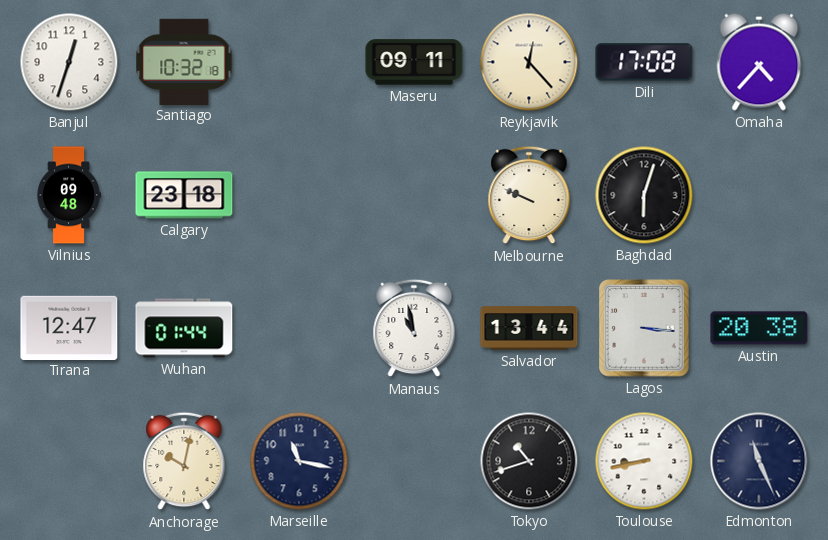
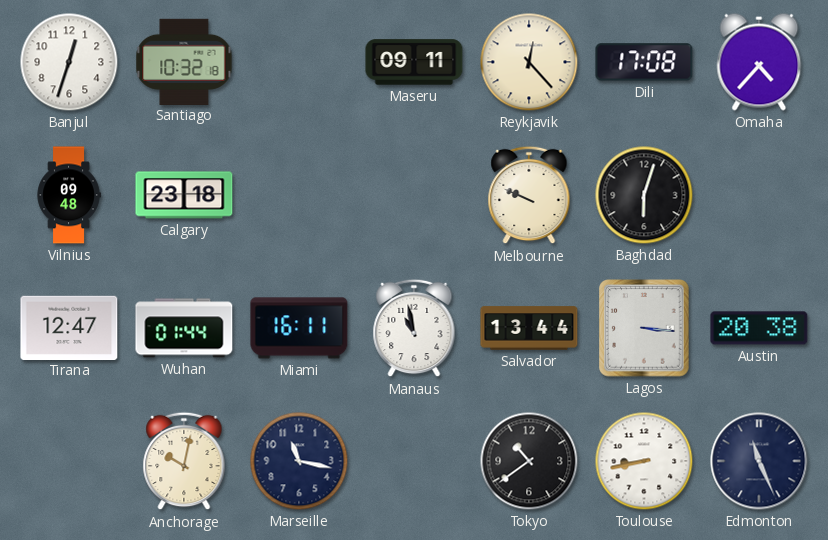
Miami: none -> 16:11 (299, 328)
Tokyo: 10:42 -> 10:39 (529, 461)
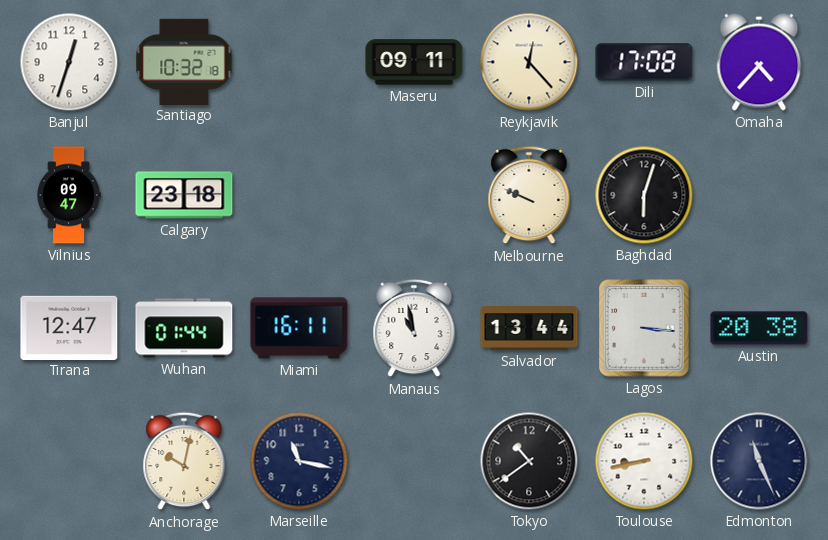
Vilnius: 09:48 -> 09:47 (69, 195)
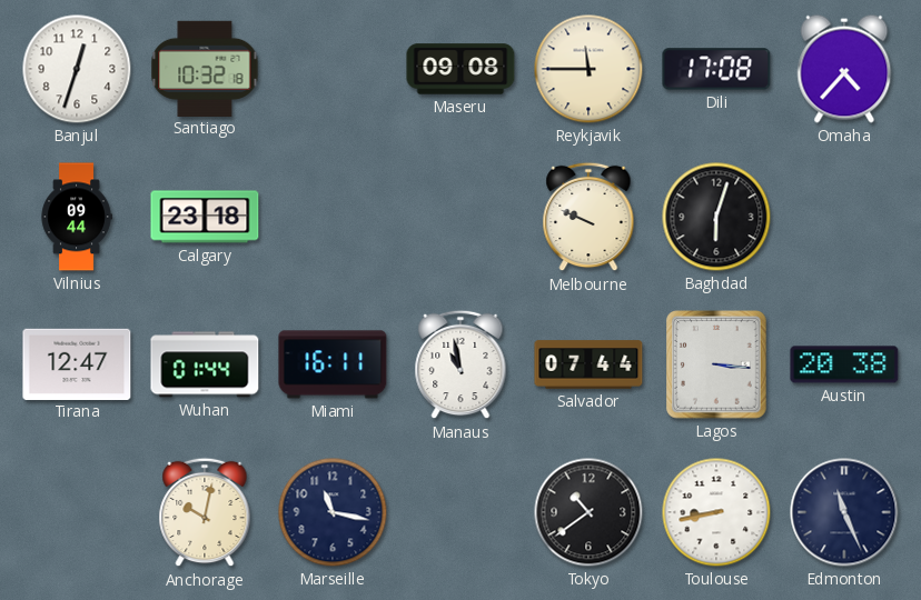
Maseru: 09:11 -> 09:08 (460, 69)
Reykjavik: 12:23 -> 11:45 (588, 69)
Vilnius: 09:47 -> 09:44 (77, 217)
Salvador: 13:44 -> 07:44 (588, 364)
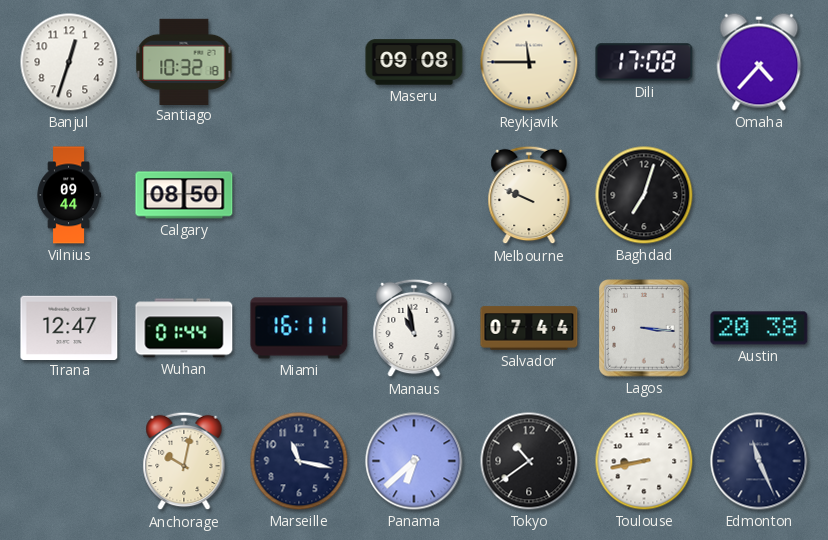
Calgary: 23:18 -> 08:50 (184, 195)
Baghdad: 6:03 -> 7:03 (644, 195)
Panama: none -> 6:38 (414, 461)
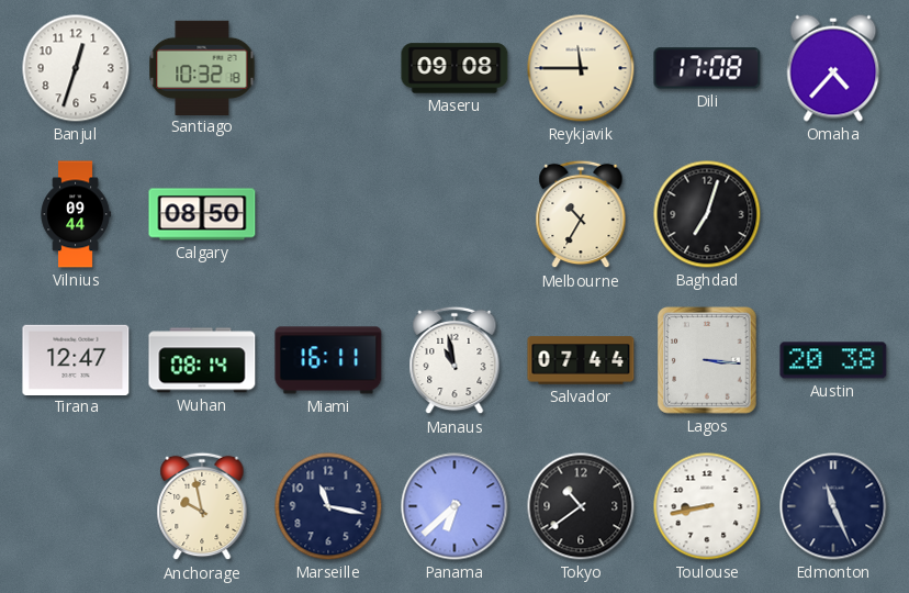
Melbourne: 9:49 -> 10:35 (581, 214)
Wuhan: 01:44 -> 08:14 (202, 360)
Anchorage: 10:02 -> 9:58 (202, 506)
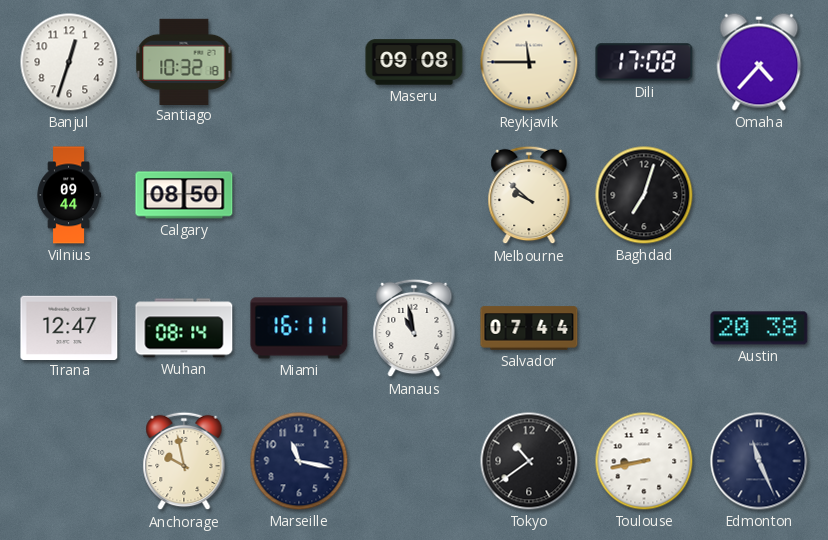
Melbourne: 10:35 -> 9:52 (529, 195)
Lagos: 3:16 -> none (707, 360)
Panama: 6:38 -> none (454, 506)
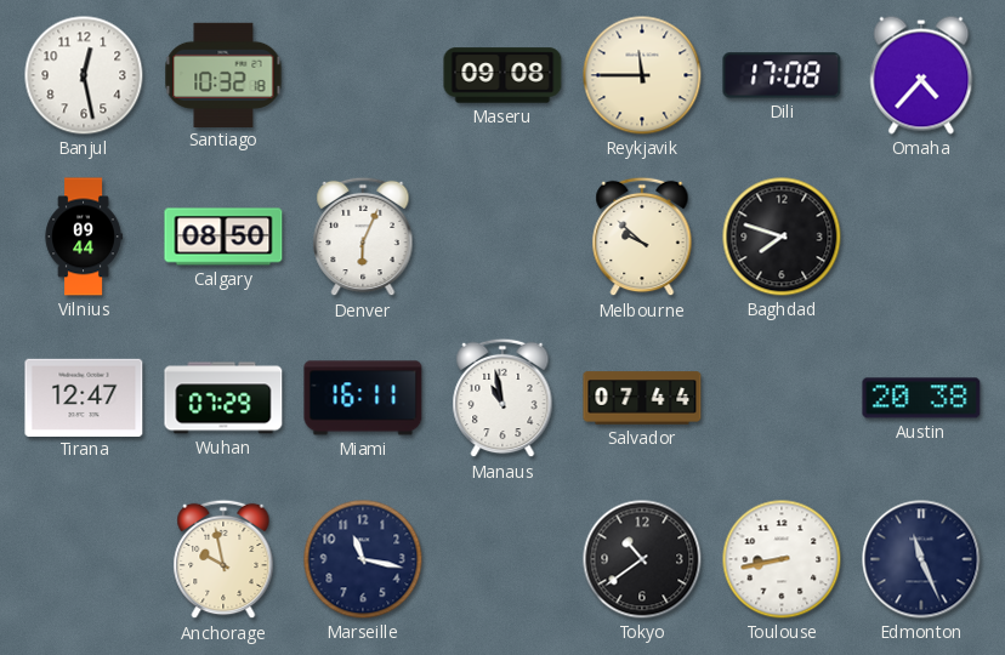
Banjul: 12:33 -> 12:28 (84, 75)
Denver: none -> 6:04 (363, 237)
Baghdad: 7:03 -> 7:48 (782, 237)
Wuhan: 08:14 -> 07:29 (223, 398)
